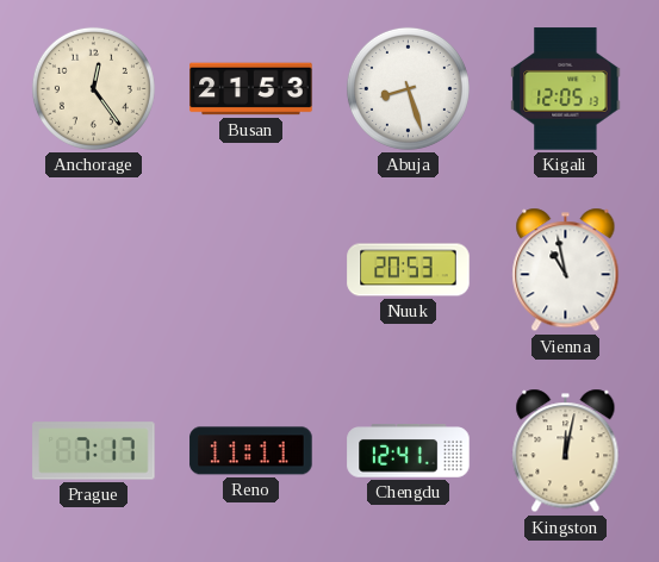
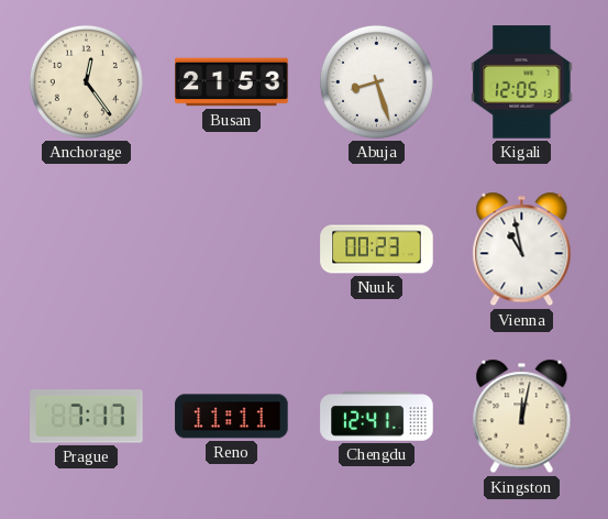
Nuuk: 20:53 -> 00:23 (377, 250)
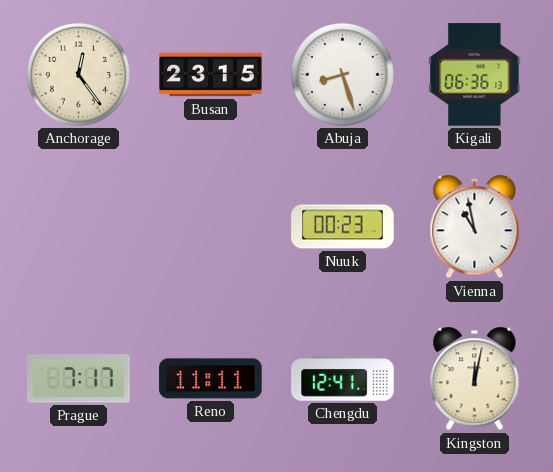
Busan: 21:53 -> 23:15 (211, 75)
Kigali: 12:05 -> 06:36 (475, 75)
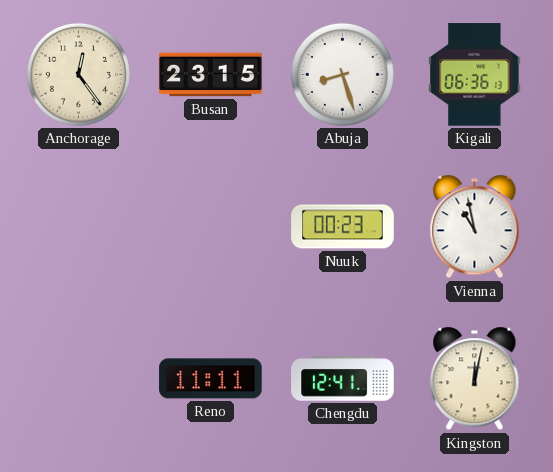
Prague: 7:17 -> none (79, 379)
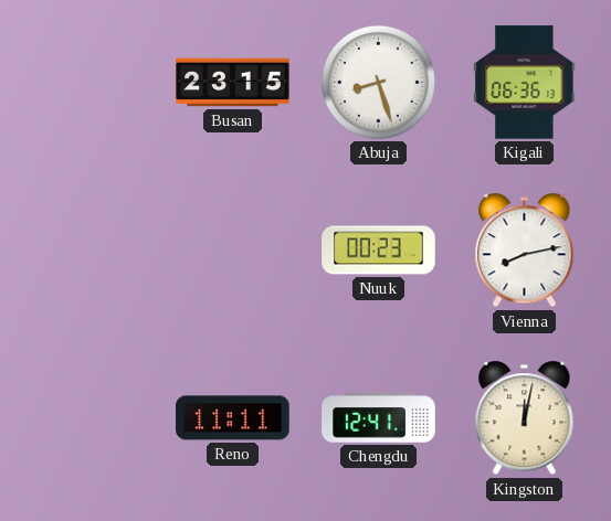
Anchorage: 12:24 -> none (78, 74)
Vienna: 10:58 -> 8:13 (525, 251)
